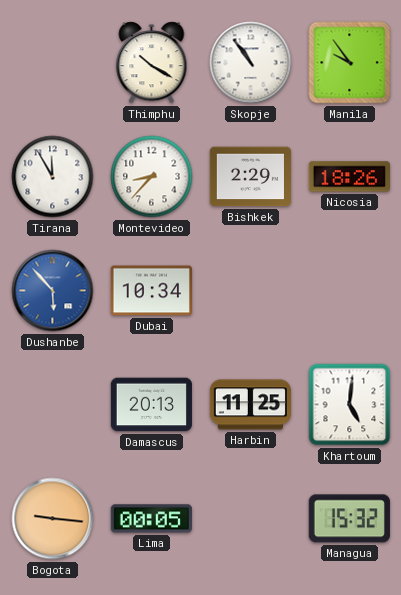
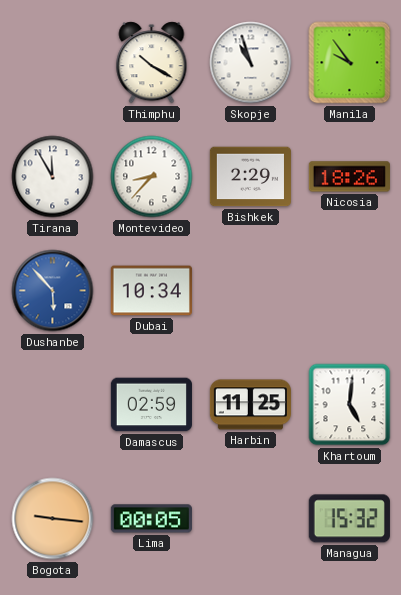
Skopje: 10:54 -> 10:57 (251, 63)
Damascus: 20:13 -> 02:59 (151, 405)
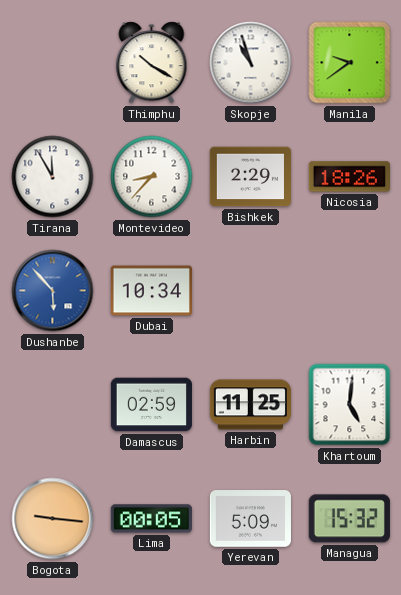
Manila: 9:54 -> 9:39 (350, 63)
Yerevan: none -> 5:09 (250, 519)
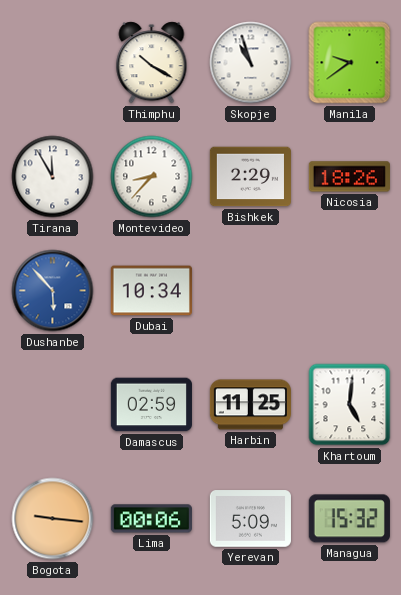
Lima: 00:05 -> 00:06 (151, 519)
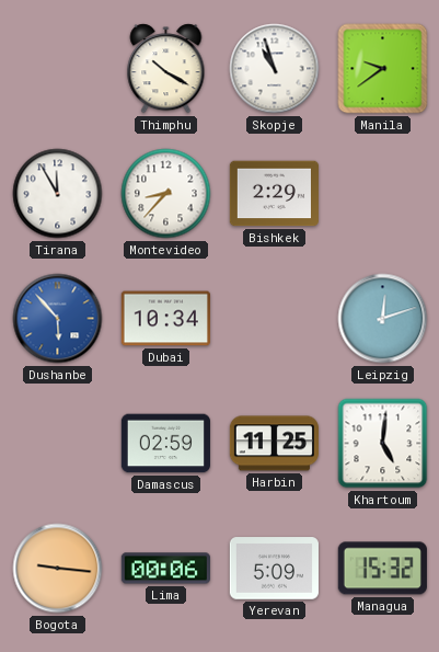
Nicosia: 18:26 -> none (349, 177)
Leipzig: none -> 12:12 (383, 319)
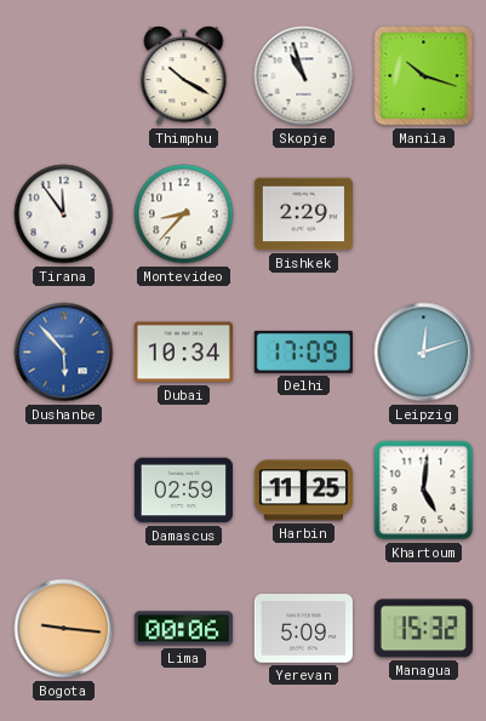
Manila: 9:39 -> 10:18 (424, 76)
Tirana: 11:55 -> 11:54 (64, 214)
Delhi: none -> 17:09 (303, 351)
